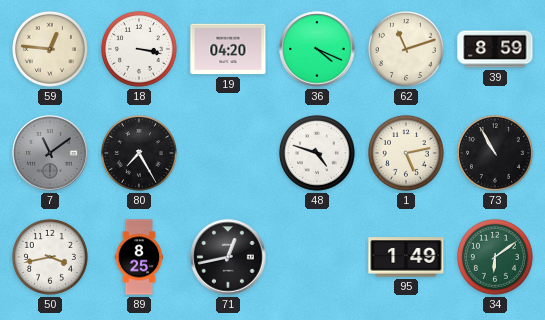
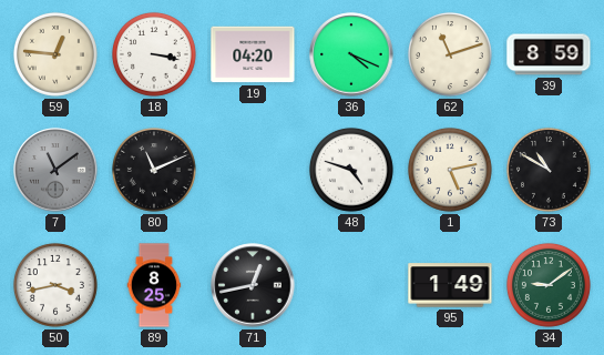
80: 7:25 -> 11:11 (154, 170)
73: 10:55 -> 10:50 (549, 170)
34: 6:09 -> 9:09 (549, 285)
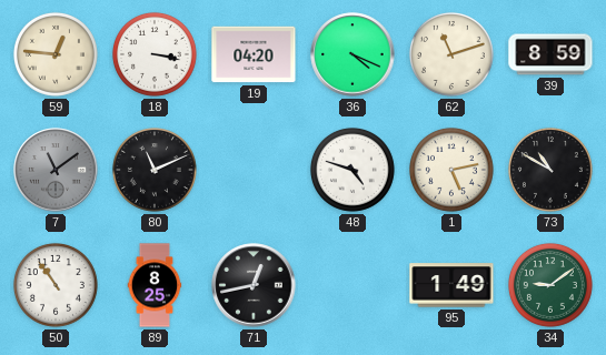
50: 3:43 -> 10:54 (56, 285)
